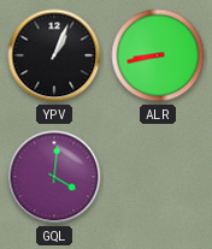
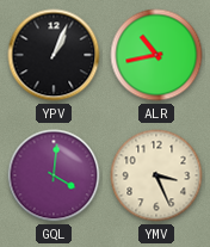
ALR: 8:43 -> 10:43 (156, 55)
YMV: none -> 3:26 (156, 175)
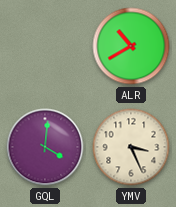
YPV: 1:04 -> none (54, 55)
ALR: 10:43 -> 10:40 (131, 46)
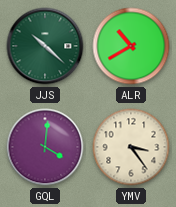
JJS: none -> 10:22 (45, 46)
YMV: 3:26 -> 3:24 (131, 147)
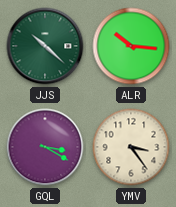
ALR: 10:40 -> 10:16 (131, 46)
GQL: 4:01 -> 3:20 (45, 147)
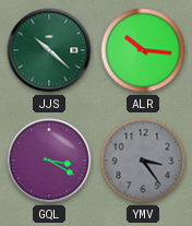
YMV dial: cream -> grey (143, 160)
